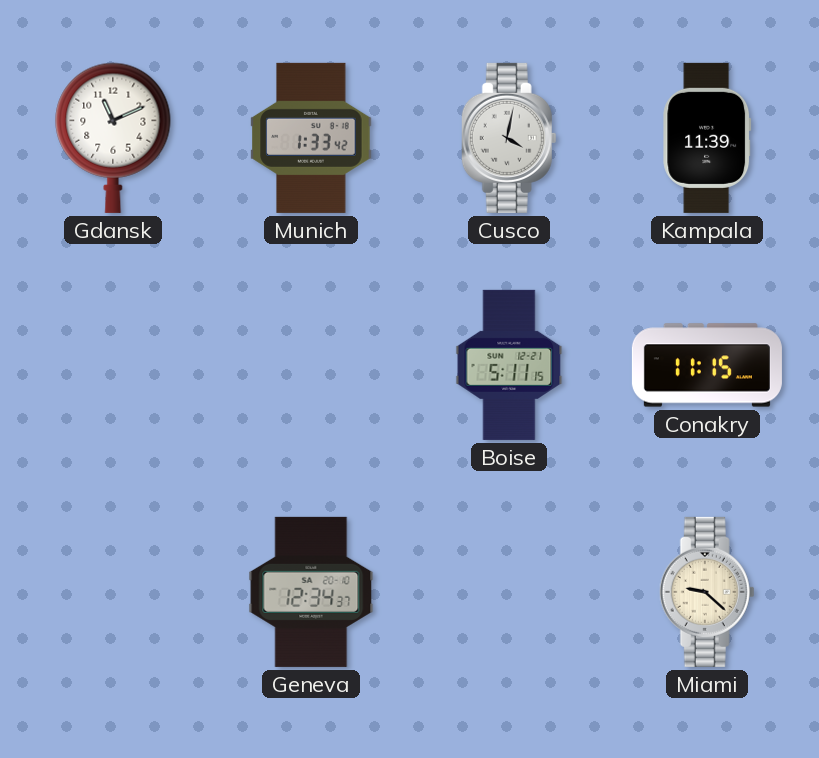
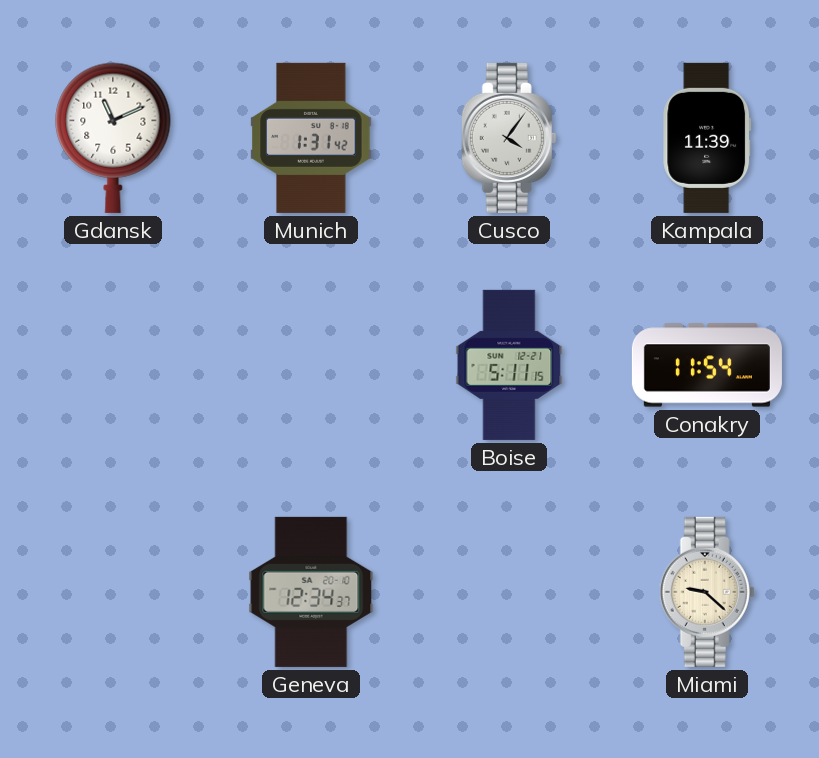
Munich: 1:33 -> 1:31 (311, 138)
Cusco: 4:02 -> 4:06 (509, 138)
Conakry: 11:15 -> 11:54 (707, 365)
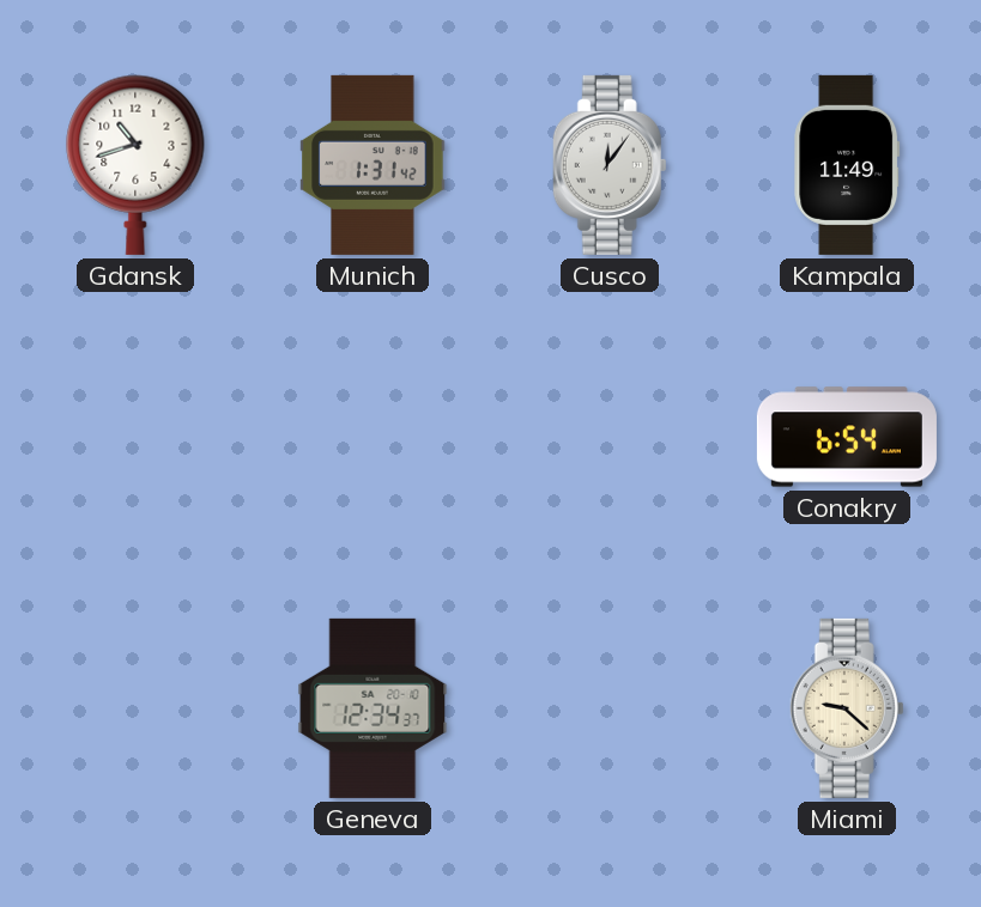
Gdansk: 11:11 -> 10:42 (135, 165)
Cusco: 4:06 -> 12:06 (610, 165)
Kampala: 11:39 -> 11:49 (847, 165)
Boise: 5:11 -> none (509, 365)
Conakry: 11:54 -> 6:54 (847, 437)
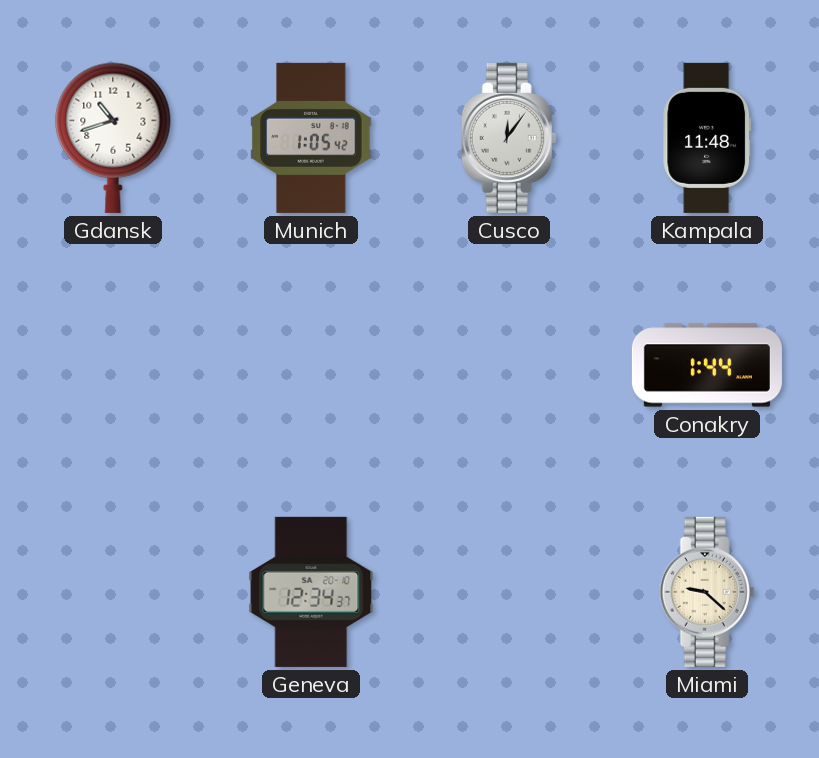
Munich: 1:31 -> 1:05 (311, 138)
Kampala: 11:49 -> 11:48 (707, 138)
Conakry: 6:54 -> 1:44 (707, 365)
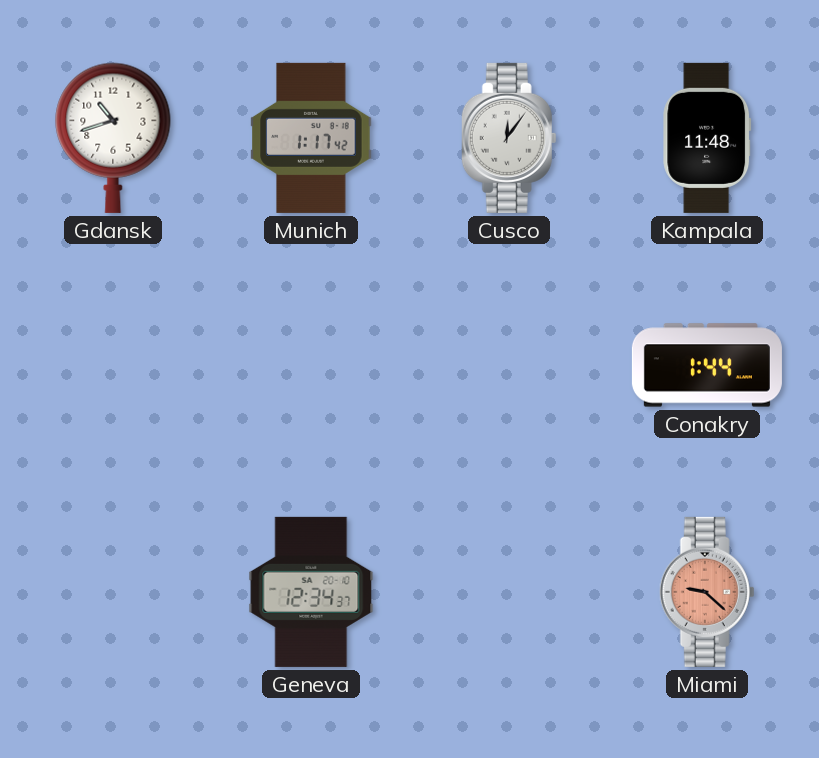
Munich: 1:05 -> 1:17 (311, 138)
Miami dial: cream -> salmon (707, 592)
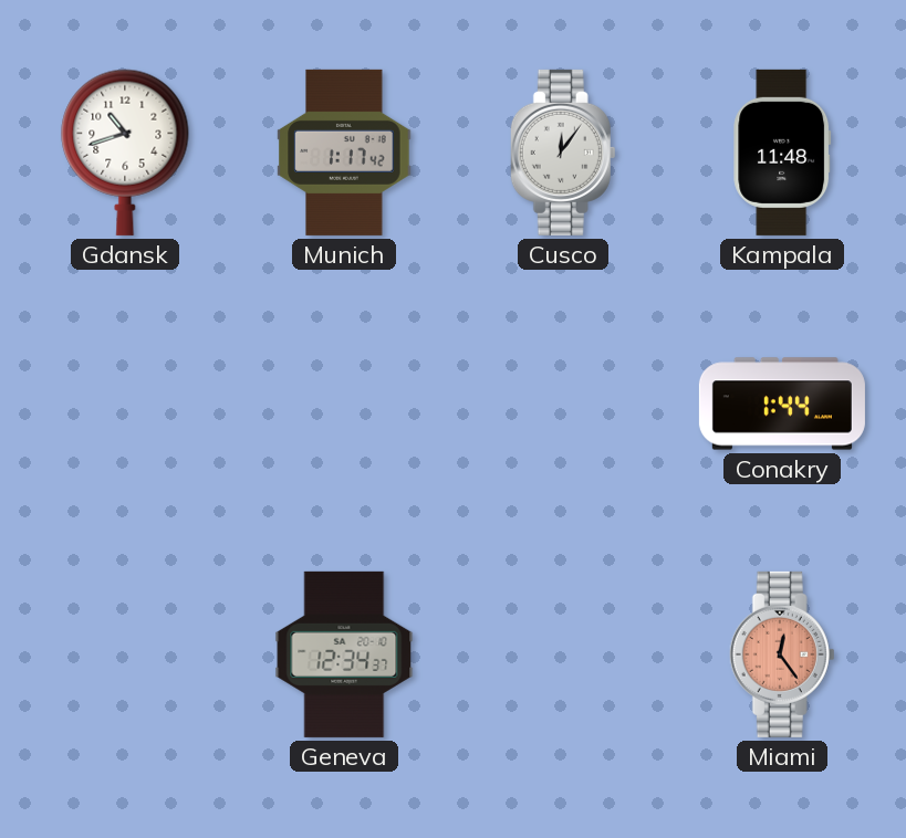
Miami: 9:22 -> 12:24 (782, 654)
